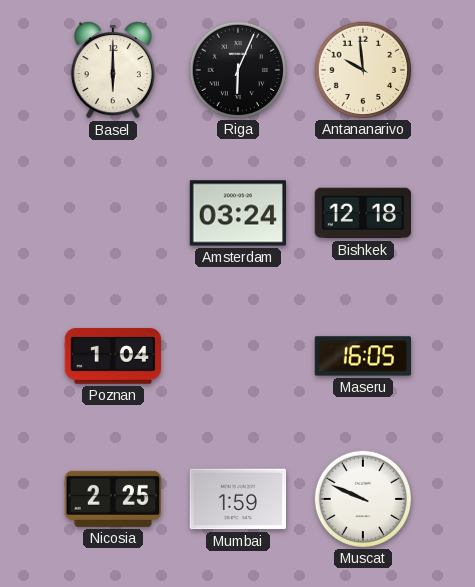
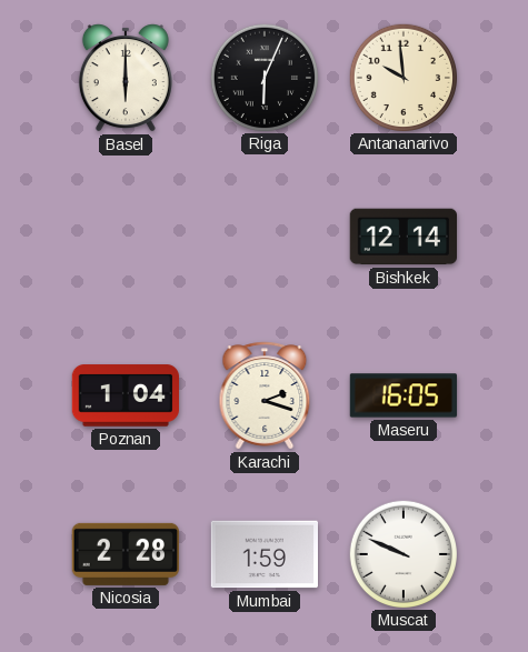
Amsterdam: 03:24 -> none (237, 213)
Bishkek: 12:18 -> 12:14 (402, 237)
Karachi: none -> 2:18 (265, 395)
Nicosia: 2:25 -> 2:28 (124, 554)
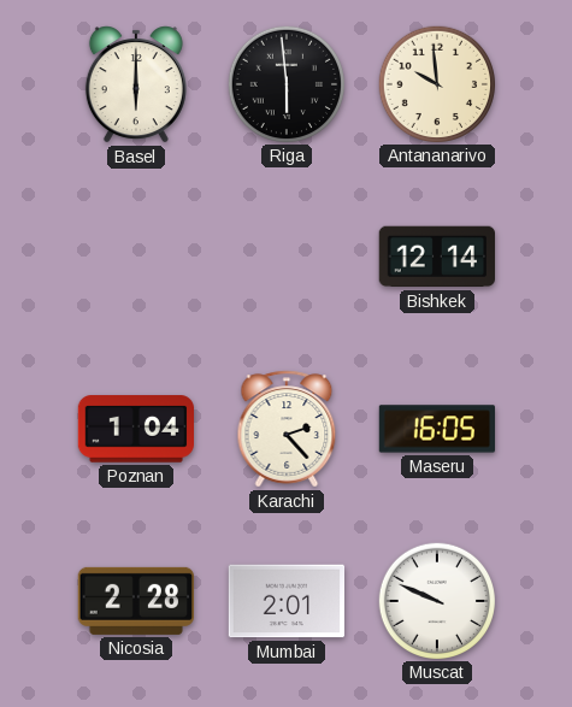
Riga: 6:04 -> 5:59 (285, 83)
Karachi: 2:18 -> 2:23 (287, 429)
Mumbai: 1:59 -> 2:01 (285, 601)
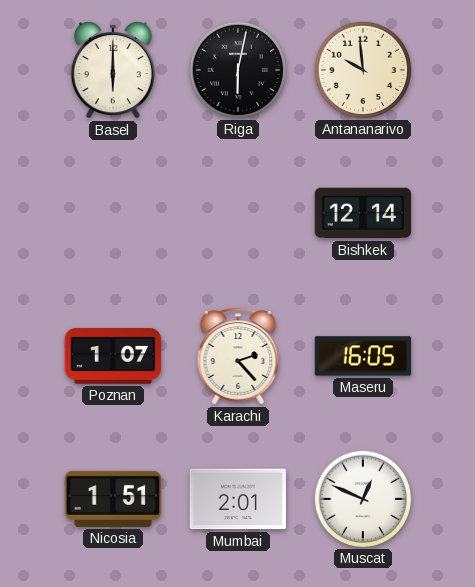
Riga: 5:59 -> 6:02 (237, 69)
Poznan: 1:04 -> 1:07 (112, 356)
Nicosia: 2:28 -> 1:51 (112, 499)
Muscat: 9:49 -> 12:49 (362, 498)
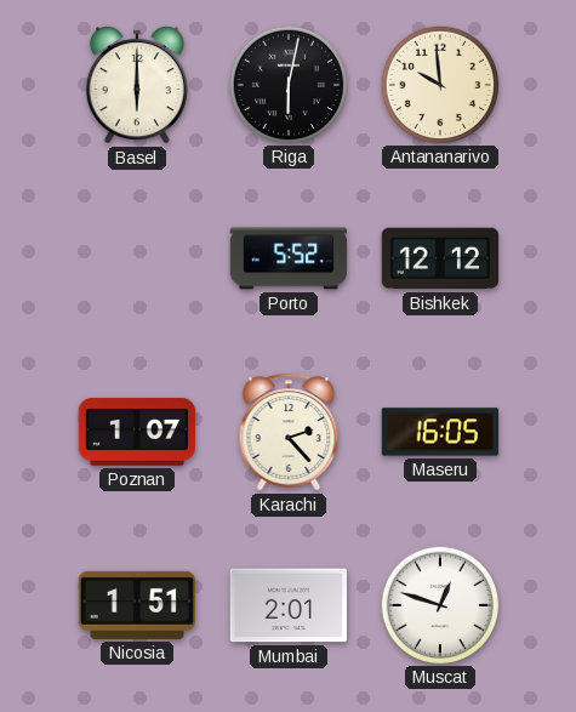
Porto: none -> 5:52 (289, 258)
Bishkek: 12:14 -> 12:12 (439, 258)
Muscat: 12:49 -> 12:48 (439, 604)
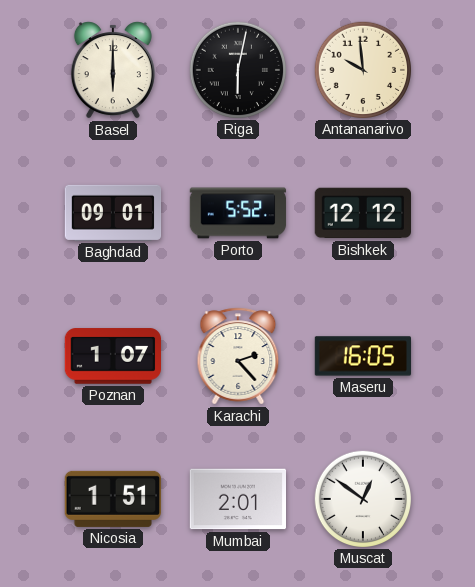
Baghdad: none -> 09:01 (113, 213)
Muscat: 12:48 -> 12:51 (362, 498)
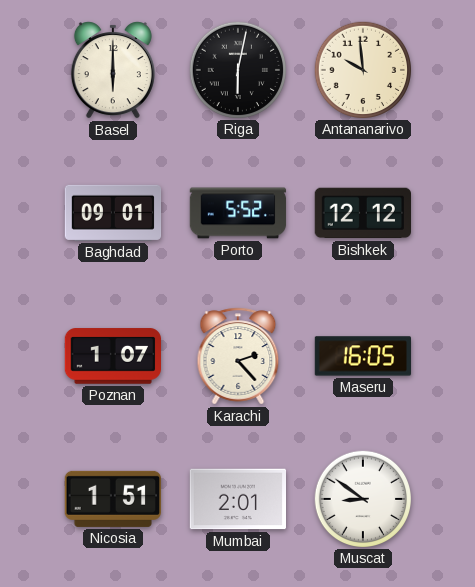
Muscat: 12:51 -> 8:51 (362, 498)
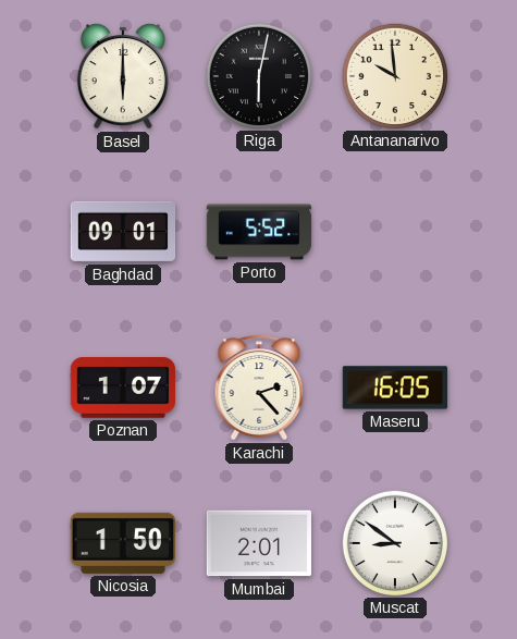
Bishkek: 12:12 -> none (362, 213)
Nicosia: 1:51 -> 1:50 (122, 543)
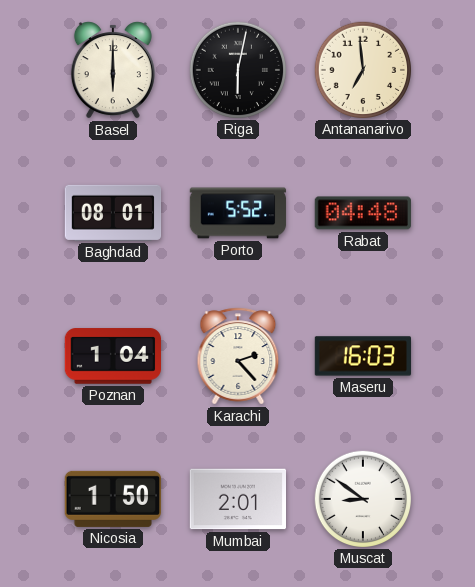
Antananarivo: 9:59 -> 6:59 (362, 69)
Baghdad: 09:01 -> 08:01 (113, 213)
Rabat: none -> 04:48 (362, 213)
Poznan: 1:07 -> 1:04 (112, 356)
Maseru: 16:05 -> 16:03 (363, 356)
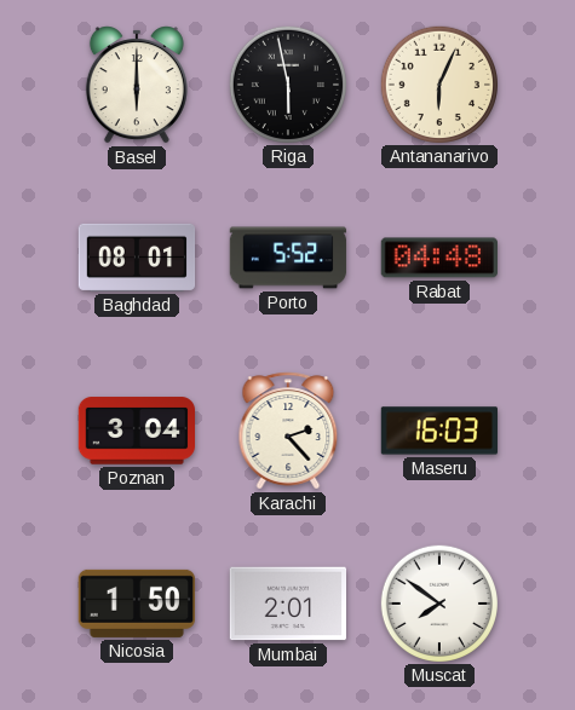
Riga: 6:02 -> 5:58 (287, 83)
Antananarivo: 6:59 -> 6:04 (438, 83)
Poznan: 1:04 -> 3:04 (136, 431)
Muscat: 8:51 -> 7:51 (438, 602)
